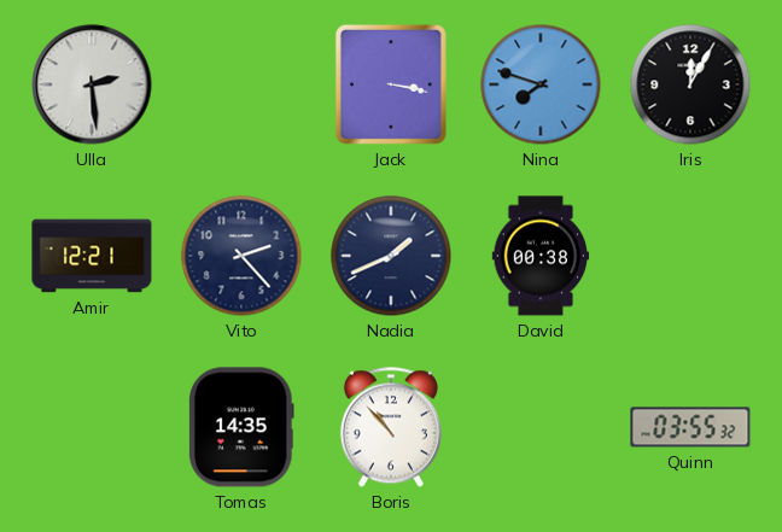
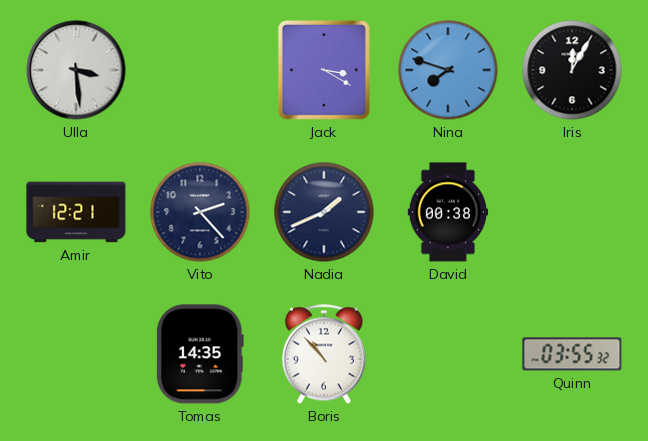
Ulla: 2:29 -> 3:29 (76, 70)
Jack: 3:17 -> 3:20 (324, 70)
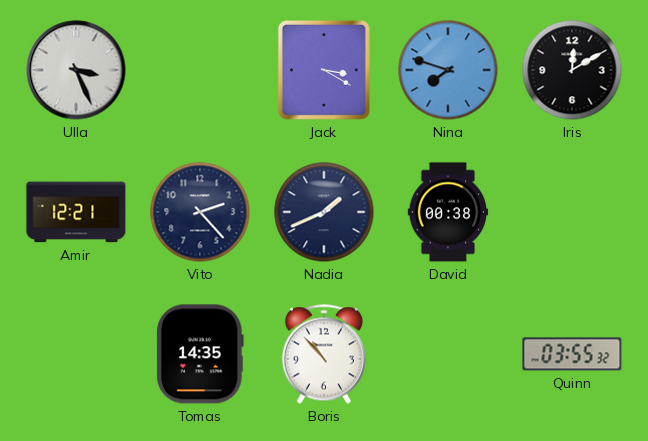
Ulla: 3:29 -> 3:26 (76, 70)
Iris: 12:05 -> 12:10 (572, 70)
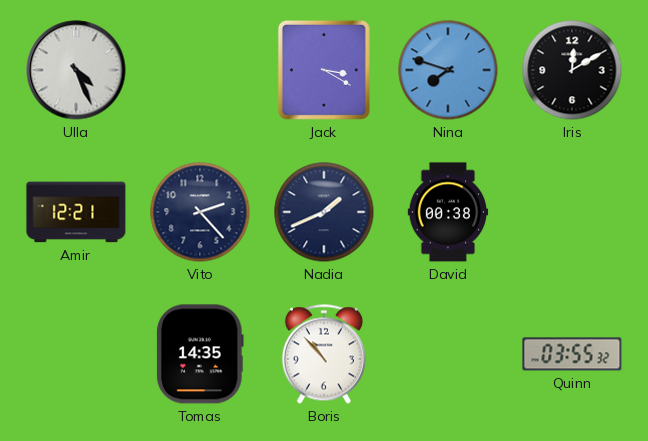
Ulla: 3:26 -> 4:26 (76, 70)
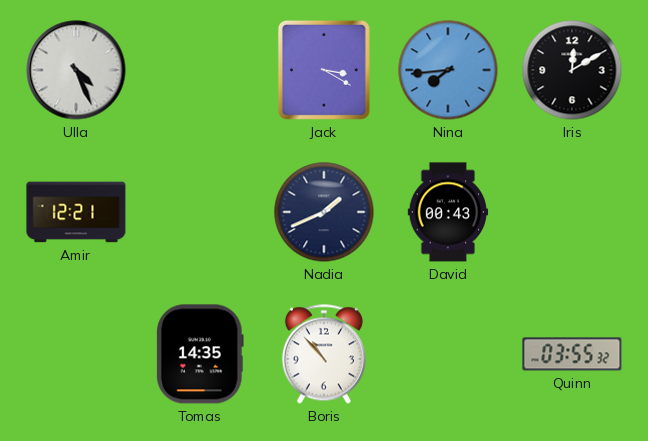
Nina: 7:48 -> 7:44 (448, 70)
Vito: 2:23 -> none (200, 212)
David: 00:38 -> 00:43 (448, 212)
